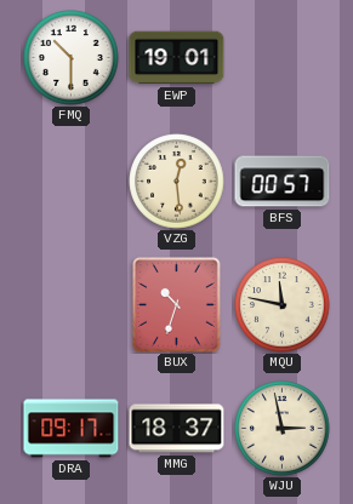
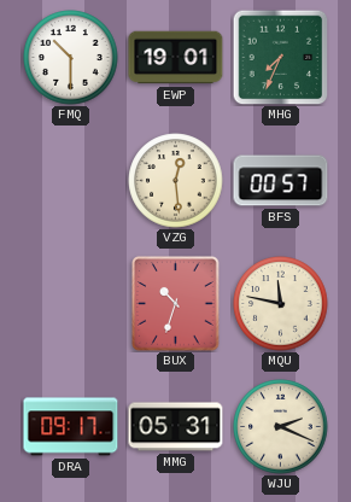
MHG: none -> 7:34 (280, 57)
MMG: 18:37 -> 05:31 (176, 427)
WJU: 2:58 -> 2:19 (281, 427)
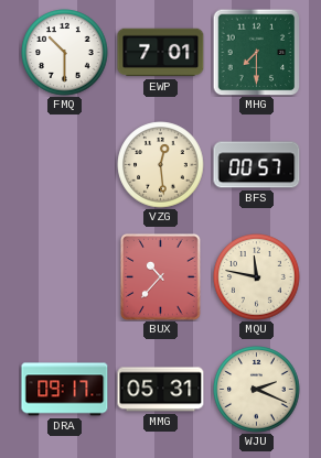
EWP: 19:01 -> 7:01 (161, 53)
MHG: 7:34 -> 7:30 (256, 52)
BUX: 10:33 -> 10:37 (161, 277)
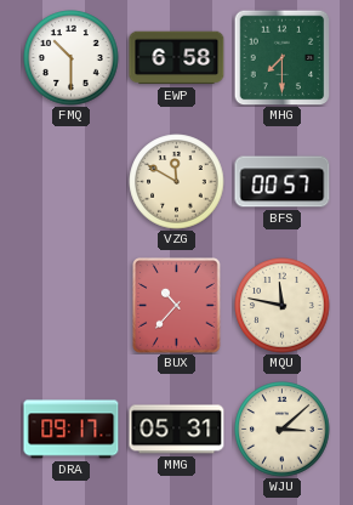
EWP: 7:01 -> 6:58 (177, 58)
VZG: 12:29 -> 11:50 (177, 182)
WJU: 2:19 -> 3:08 (283, 430)
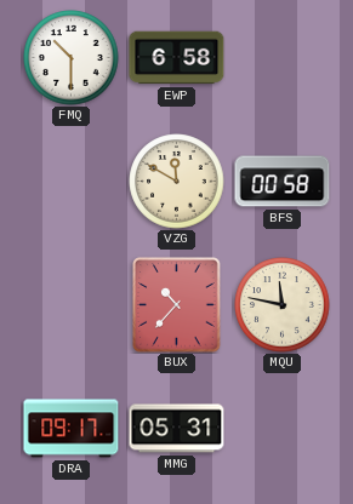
MHG: 7:30 -> none (281, 57)
BFS: 00:57 -> 00:58 (283, 182)
WJU: 3:08 -> none (283, 430)
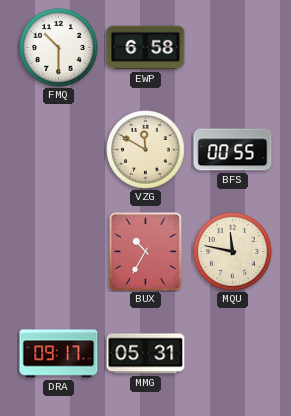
BFS: 00:58 -> 00:55 (233, 150)
BUX: 10:37 -> 10:35 (146, 252)
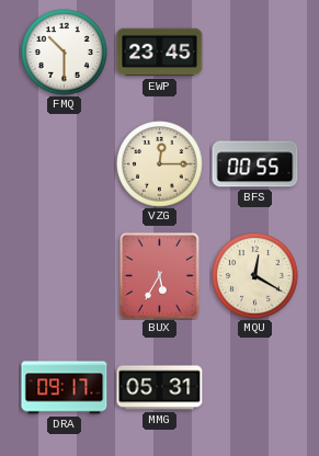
EWP: 6:58 -> 23:45 (160, 53)
VZG: 11:50 -> 12:15 (160, 164)
BUX: 10:35 -> 5:35 (160, 276)
MQU: 11:47 -> 12:20 (255, 276)
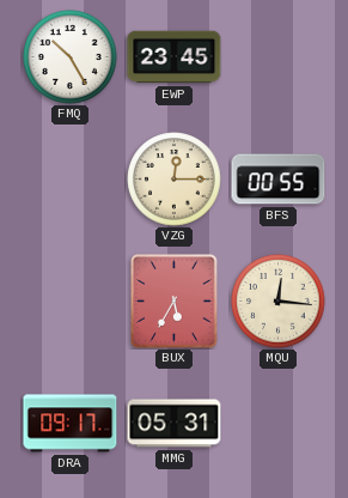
FMQ: 10:30 -> 10:25 (71, 57)
MQU: 12:20 -> 12:16 (279, 302)
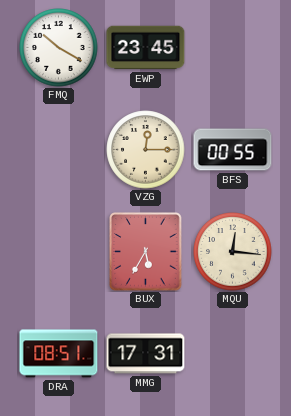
FMQ: 10:25 -> 10:20 (59, 48)
DRA: 09:17 -> 08:51 (59, 354)
MMG: 05:31 -> 17:31 (146, 354)
